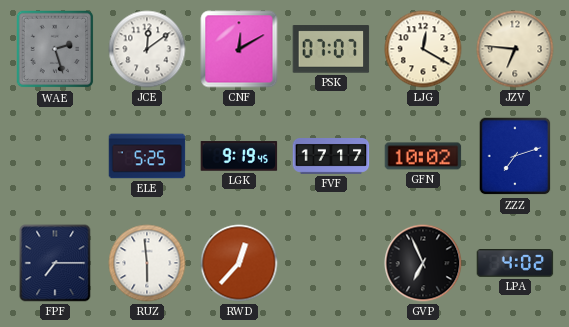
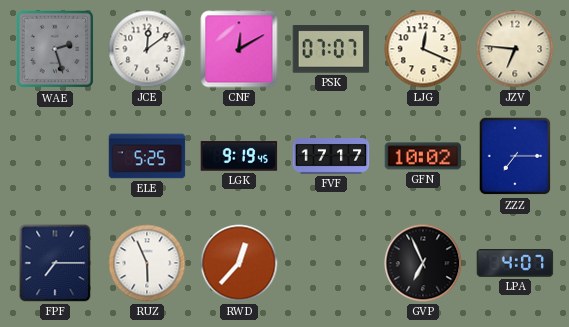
LJG: 12:20 -> 12:19 (423, 49)
ZZZ: 7:12 -> 7:15 (515, 156)
RUZ: 5:59 -> 5:56 (147, 263)
LPA: 4:02 -> 4:07 (515, 264)
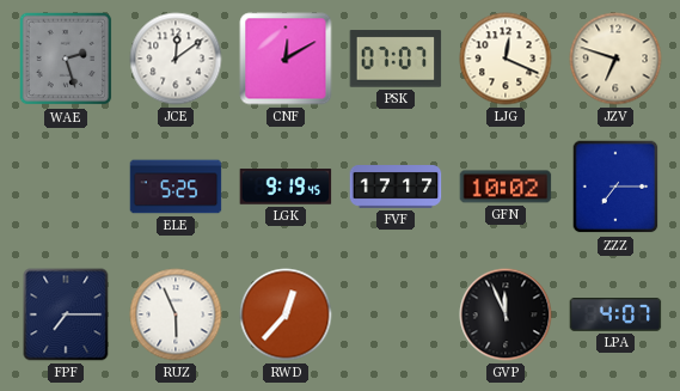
JZV: 6:46 -> 6:48 (615, 59)
GVP: 6:56 -> 11:56 (506, 314)
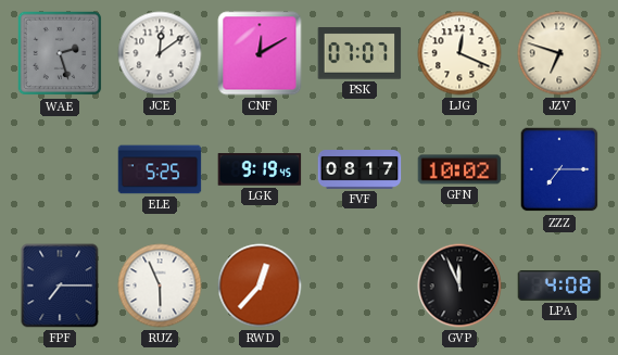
FVF: 17:17 -> 08:17 (360, 170)
LPA: 4:07 -> 4:08 (559, 287)
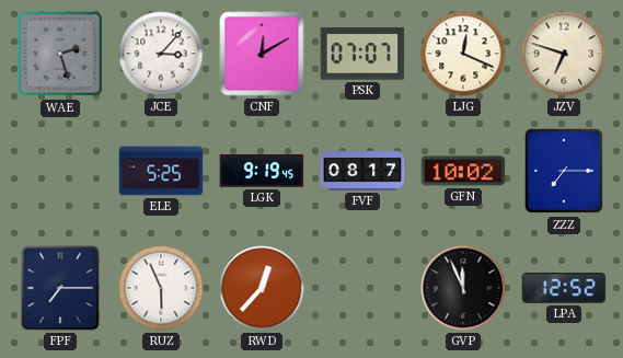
JCE: 12:09 -> 3:07 (161, 54)
LPA: 4:08 -> 12:52 (564, 289)
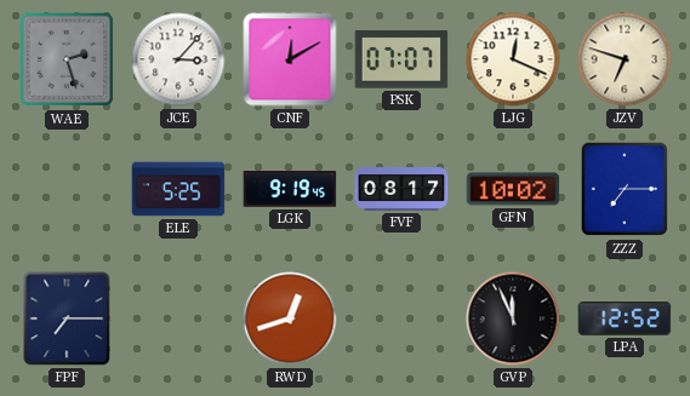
RUZ: 5:56 -> none (161, 288)
RWD: 12:37 -> 12:42 (290, 318)
